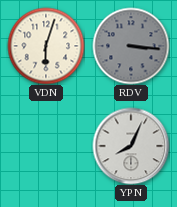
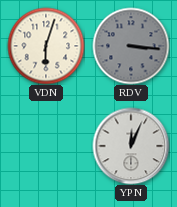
YPN: 8:04 -> 12:04 (131, 146)
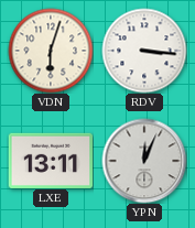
RDV dial: grey -> white (144, 51)
LXE: none -> 13:11 (51, 160)
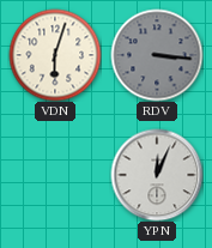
RDV dial: white -> grey (157, 55)
LXE: 13:11 -> none (51, 160)
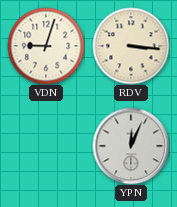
VDN: 6:03 -> 9:03 (46, 46)
RDV dial: grey -> cream (131, 46)
